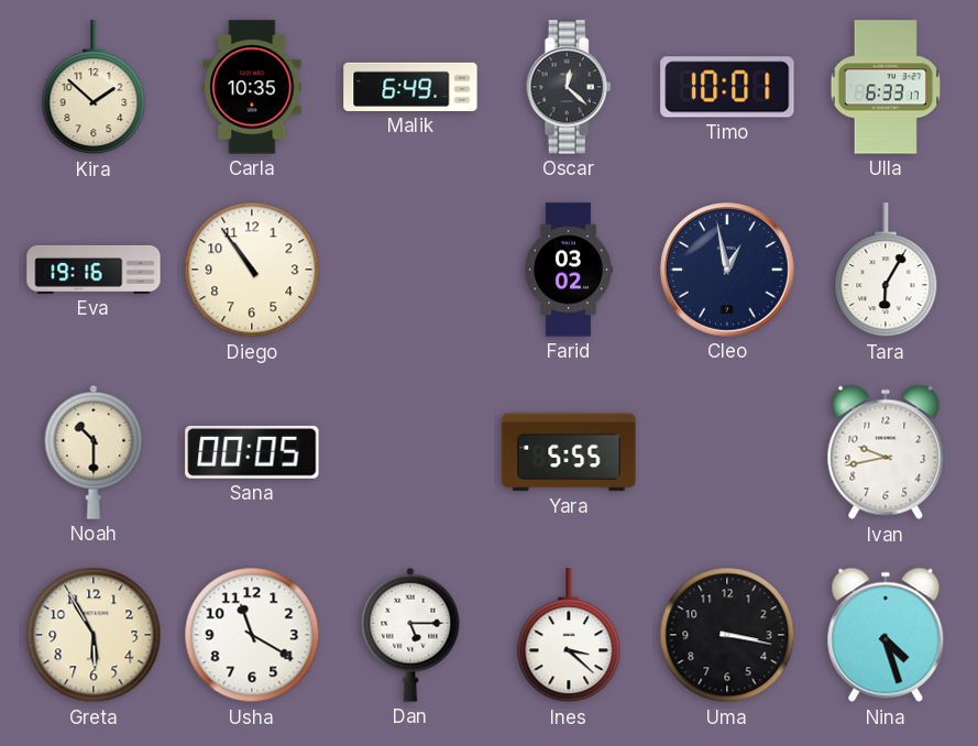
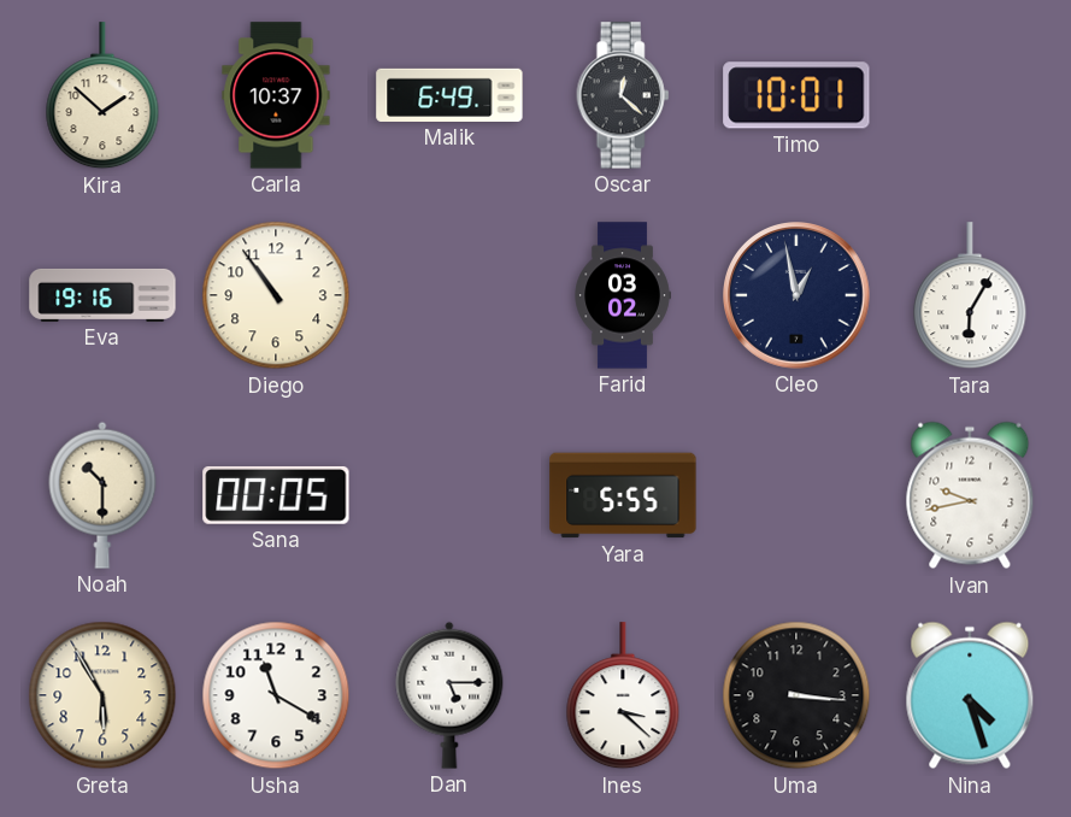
Carla: 10:35 -> 10:37 (276, 95)
Ulla: 6:33 -> none (886, 87)
Uma: 3:17 -> 3:16 (796, 695)
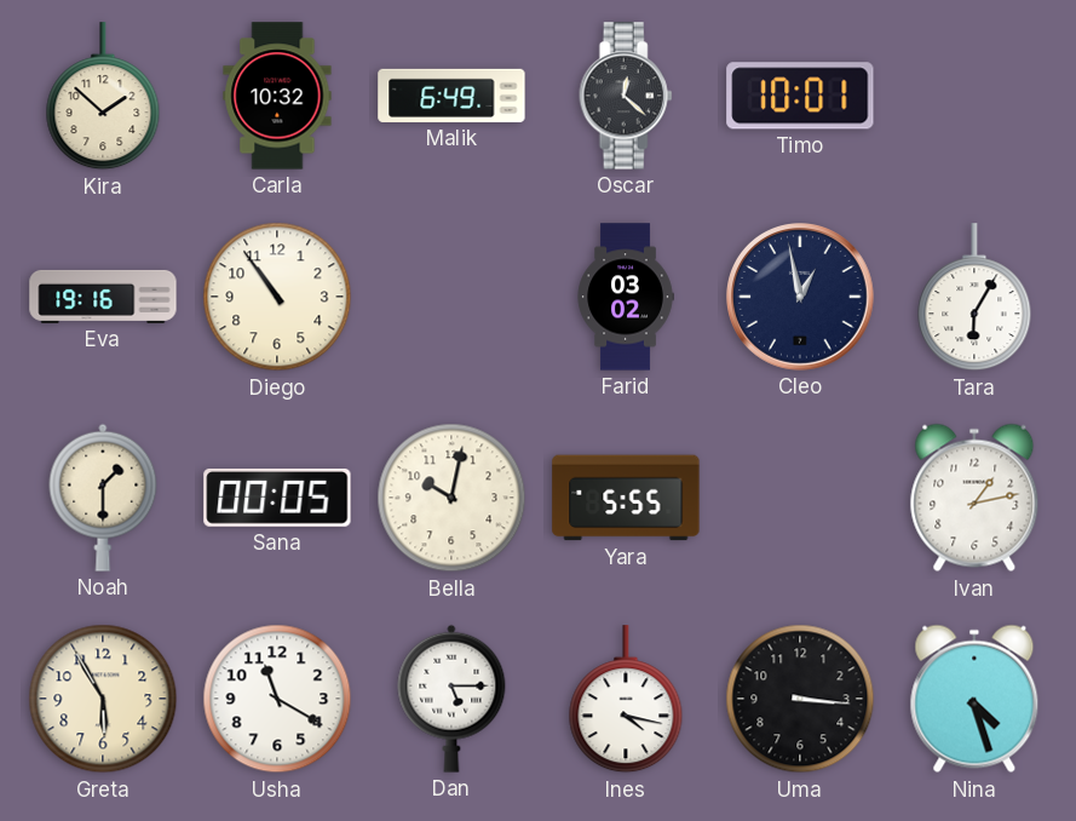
Carla: 10:37 -> 10:32 (277, 96)
Noah: 10:30 -> 1:30 (103, 498)
Bella: none -> 10:02 (451, 498)
Ivan: 9:43 -> 1:13 (974, 498)
Ines: 3:22 -> 4:17 (626, 700)
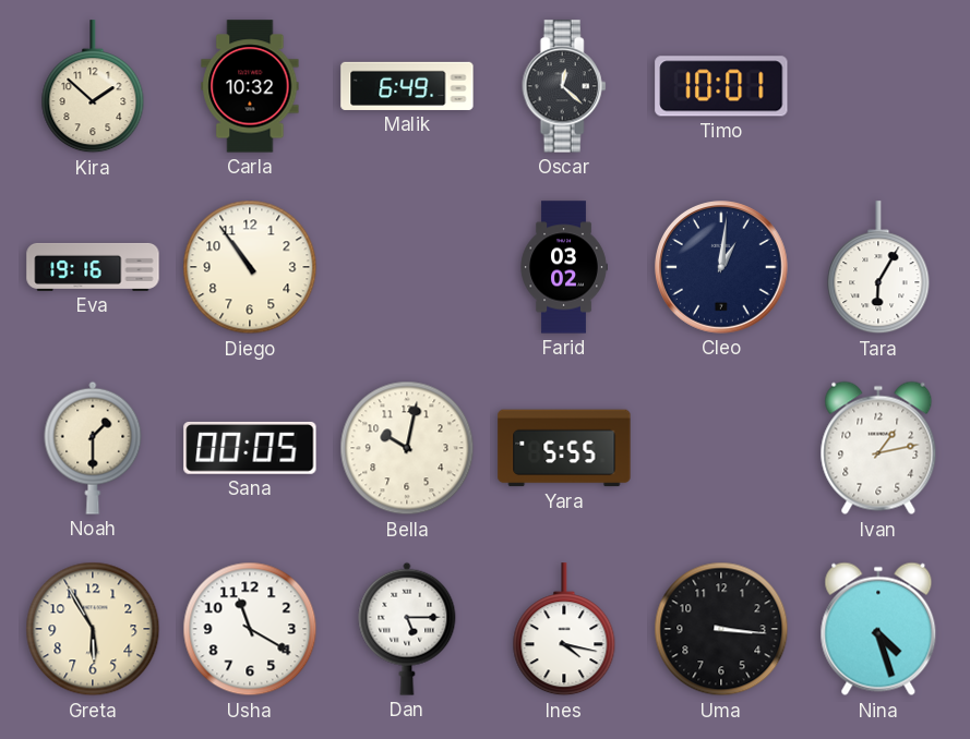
Cleo: 12:58 -> 1:01 (722, 268)
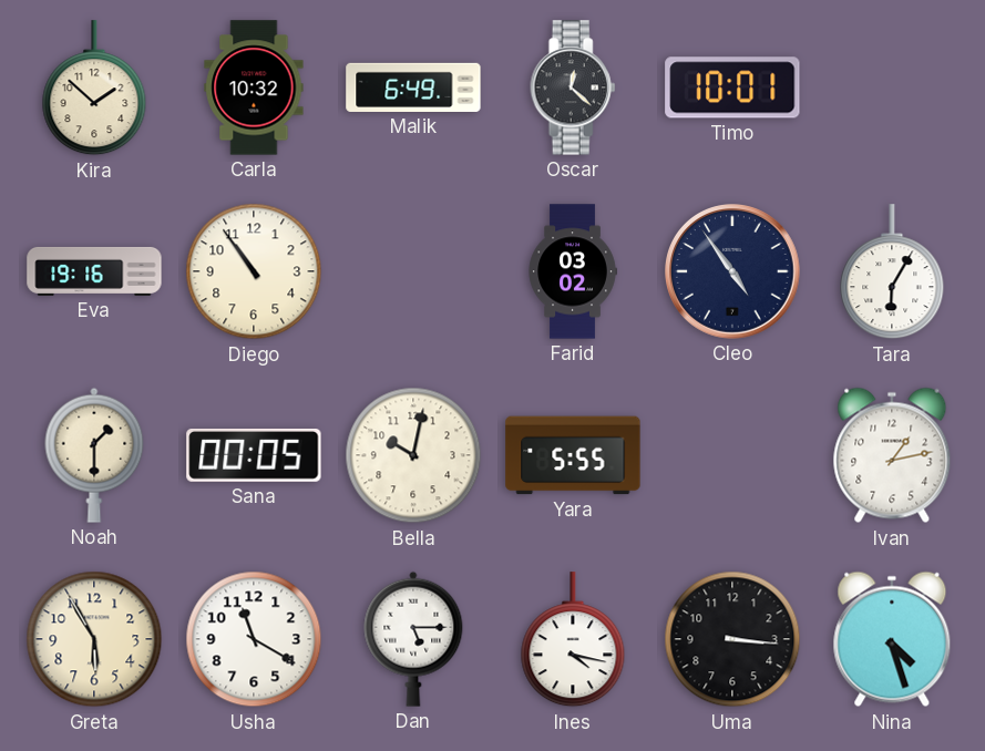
Cleo: 1:01 -> 4:54 (733, 272)
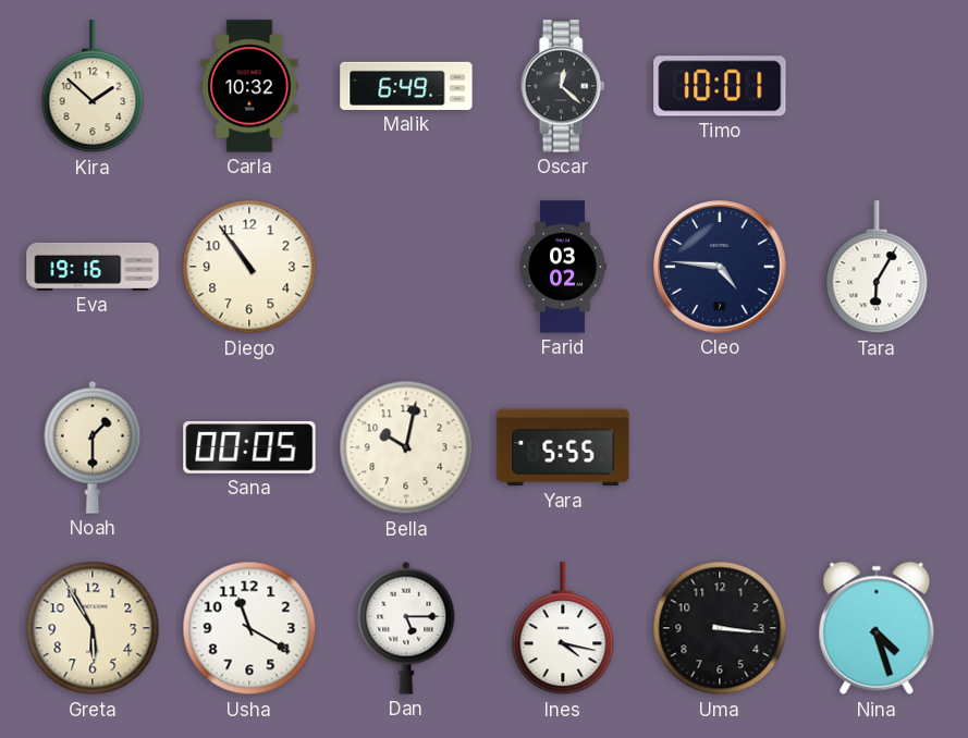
Cleo: 4:54 -> 4:46 (721, 268)
Ivan: 1:13 -> none (892, 455)
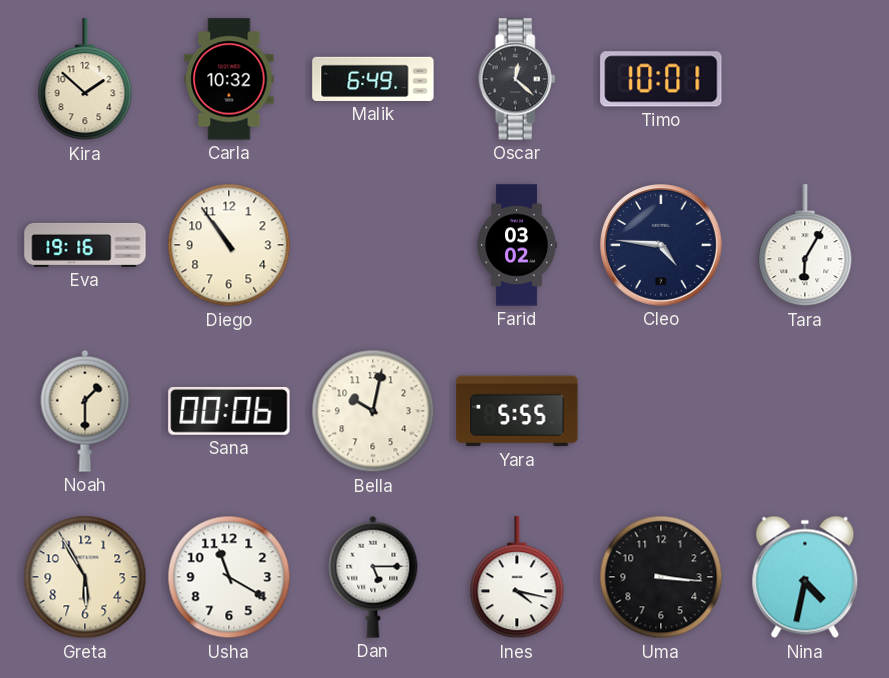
Sana: 00:05 -> 00:06 (229, 411)
Nina: 4:27 -> 4:32 (805, 577)
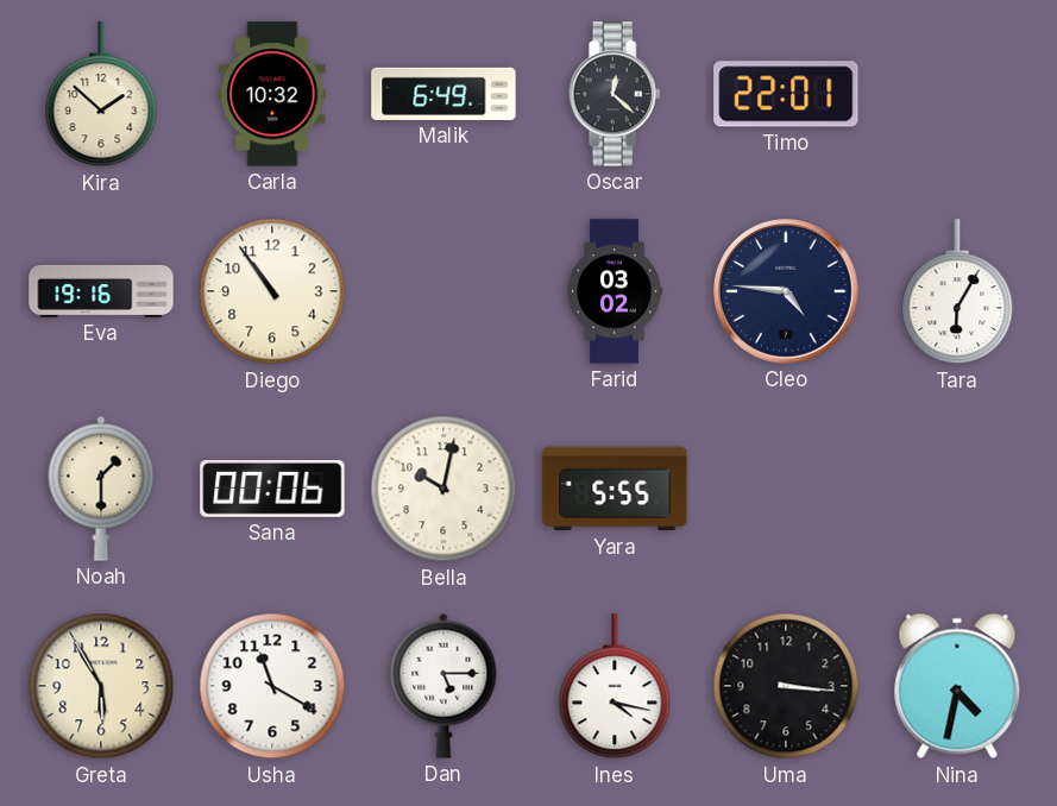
Timo: 10:01 -> 22:01 (786, 94)
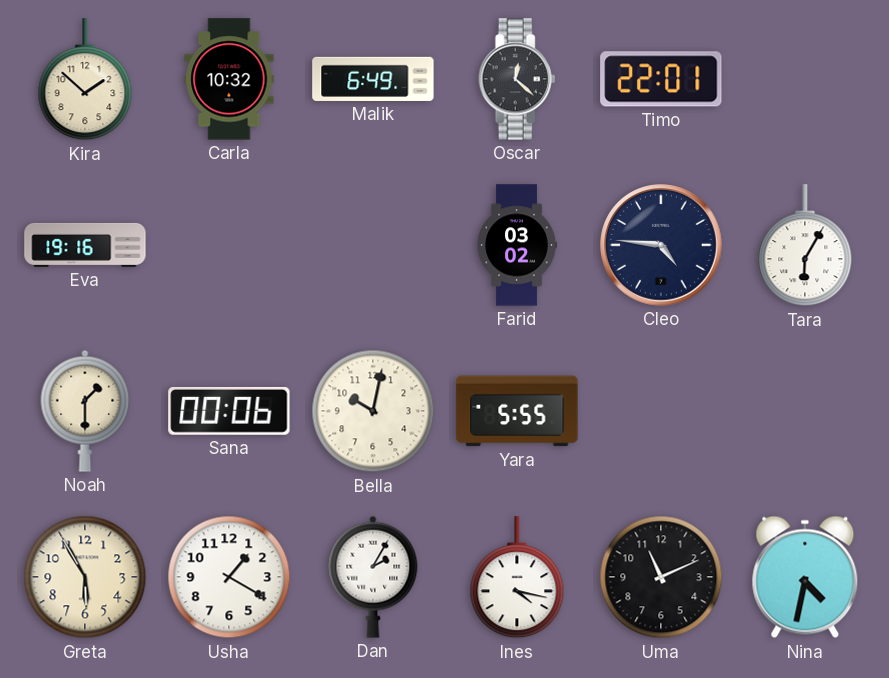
Diego: 10:54 -> none (272, 291)
Usha: 11:20 -> 1:20 (229, 577)
Dan: 5:15 -> 2:05 (373, 577)
Uma: 3:16 -> 11:11 (661, 577)
